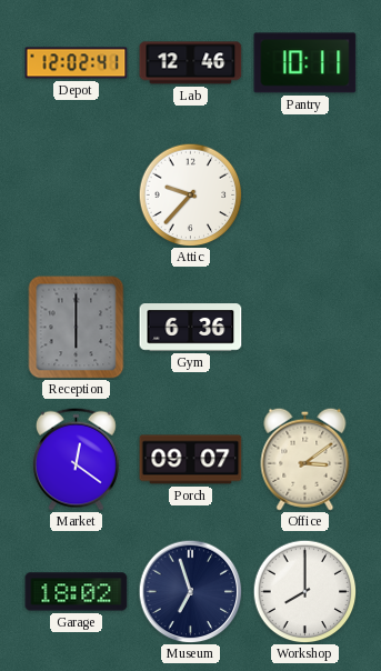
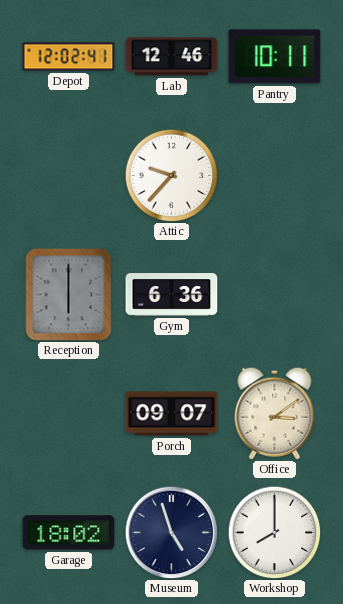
Market: 12:21 -> none (76, 459)
Museum: 6:57 -> 4:57 (171, 532)
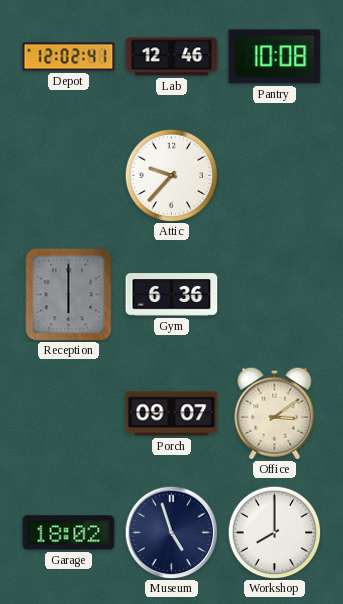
Pantry: 10:11 -> 10:08 (275, 57)
